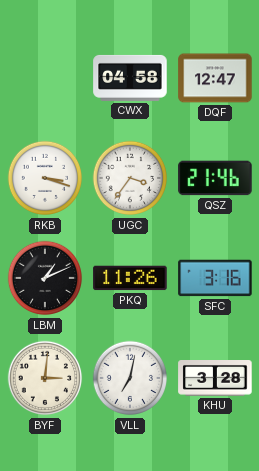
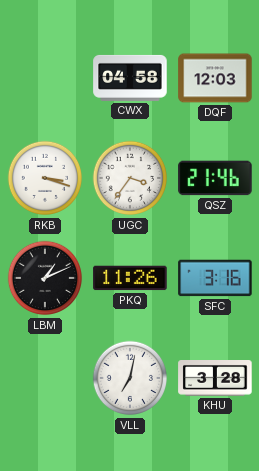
DQF: 12:47 -> 12:03 (215, 78)
BYF: 3:01 -> none (45, 378)
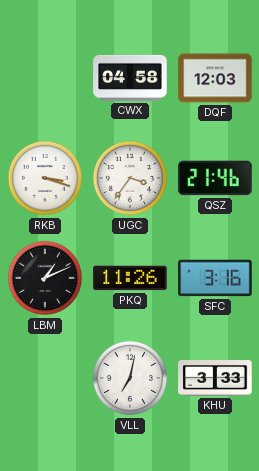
KHU: 3:28 -> 3:33 (215, 379)
